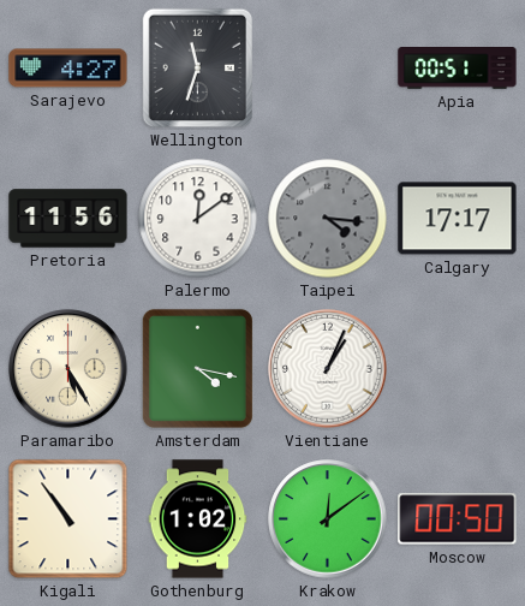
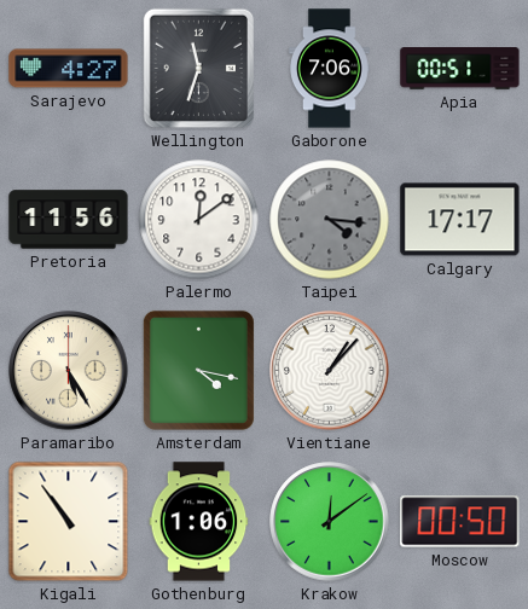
Gaborone: none -> 7:06 (330, 69)
Vientiane: 1:04 -> 1:07 (330, 371)
Gothenburg: 1:02 -> 1:06 (199, 522)
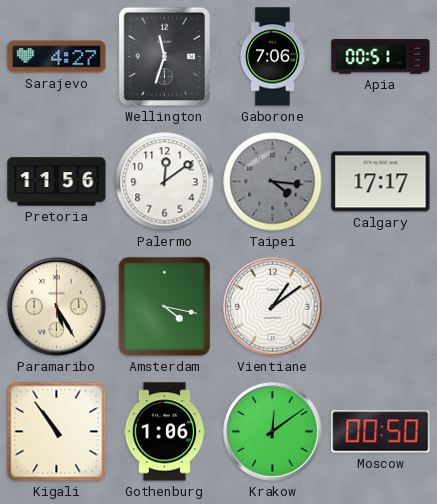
Vientiane: 1:07 -> 1:09 (273, 307)
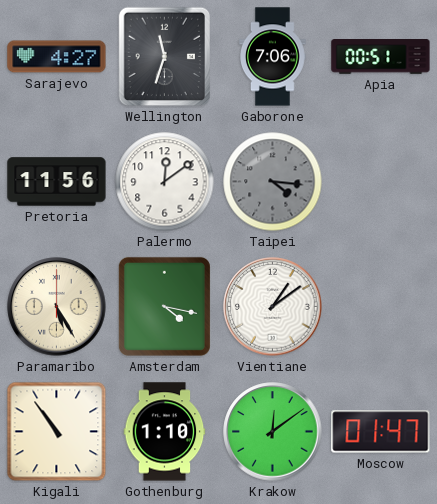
Calgary: 17:17 -> none (381, 182)
Gothenburg: 1:06 -> 1:10 (165, 432)
Moscow: 00:50 -> 01:47 (381, 432)
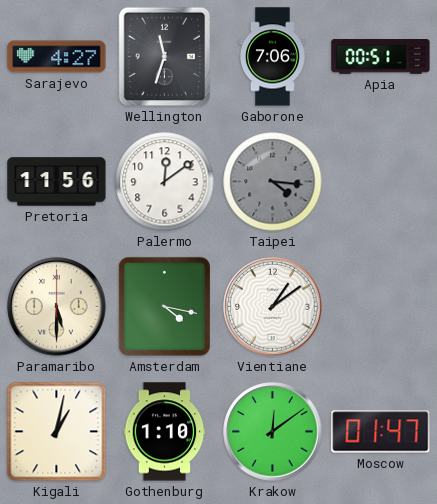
Paramaribo: 5:25 -> 5:30 (57, 307)
Kigali: 10:54 -> 1:02 (57, 432)
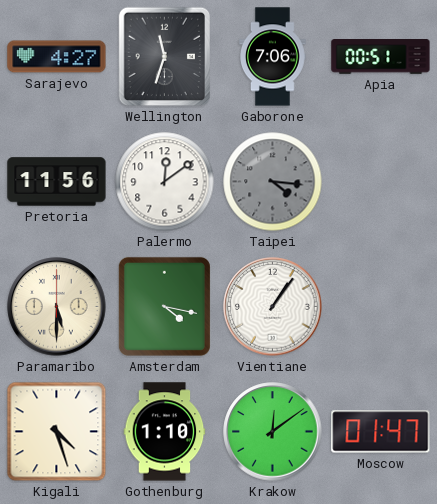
Vientiane: 1:09 -> 1:06 (273, 307)
Kigali: 1:02 -> 4:27 (57, 432)
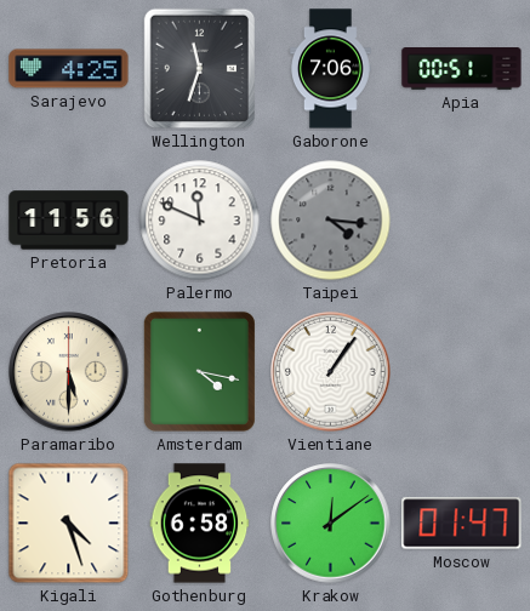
Sarajevo: 4:27 -> 4:25 (69, 69)
Palermo: 12:09 -> 11:49 (200, 221)
Gothenburg: 1:10 -> 6:58 (200, 524)
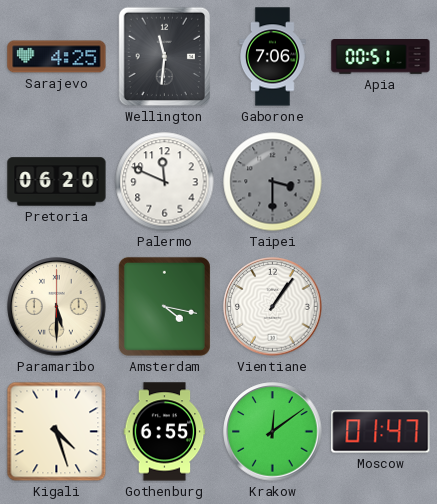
Wellington: 11:33 -> 11:31 (164, 57)
Pretoria: 11:56 -> 06:20 (57, 182)
Taipei: 4:16 -> 3:30 (273, 182)
Gothenburg: 6:58 -> 6:55 (165, 432)
